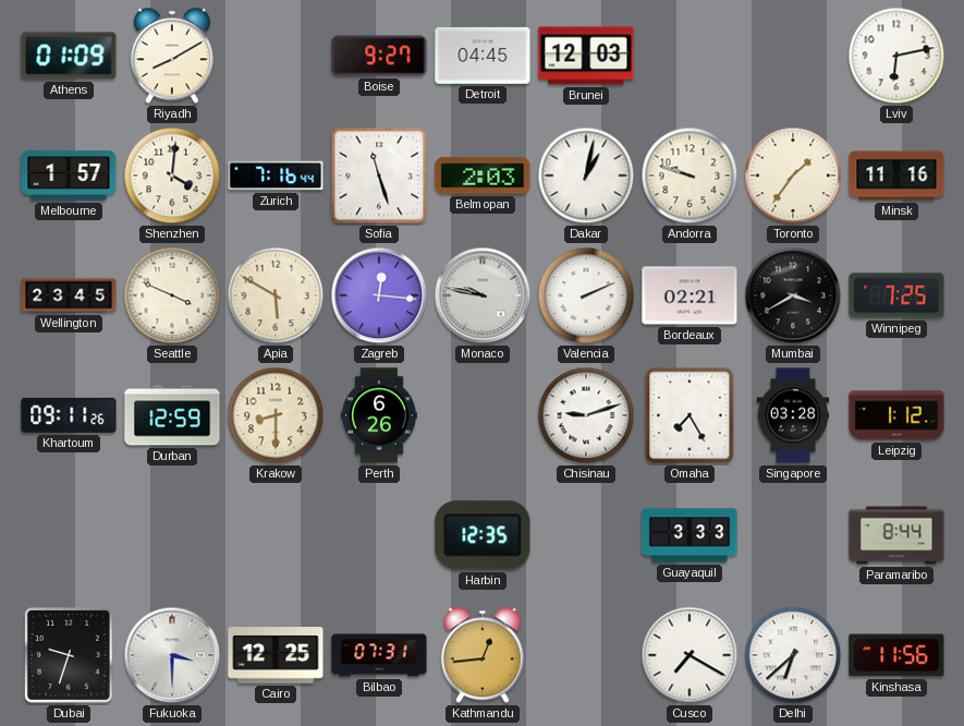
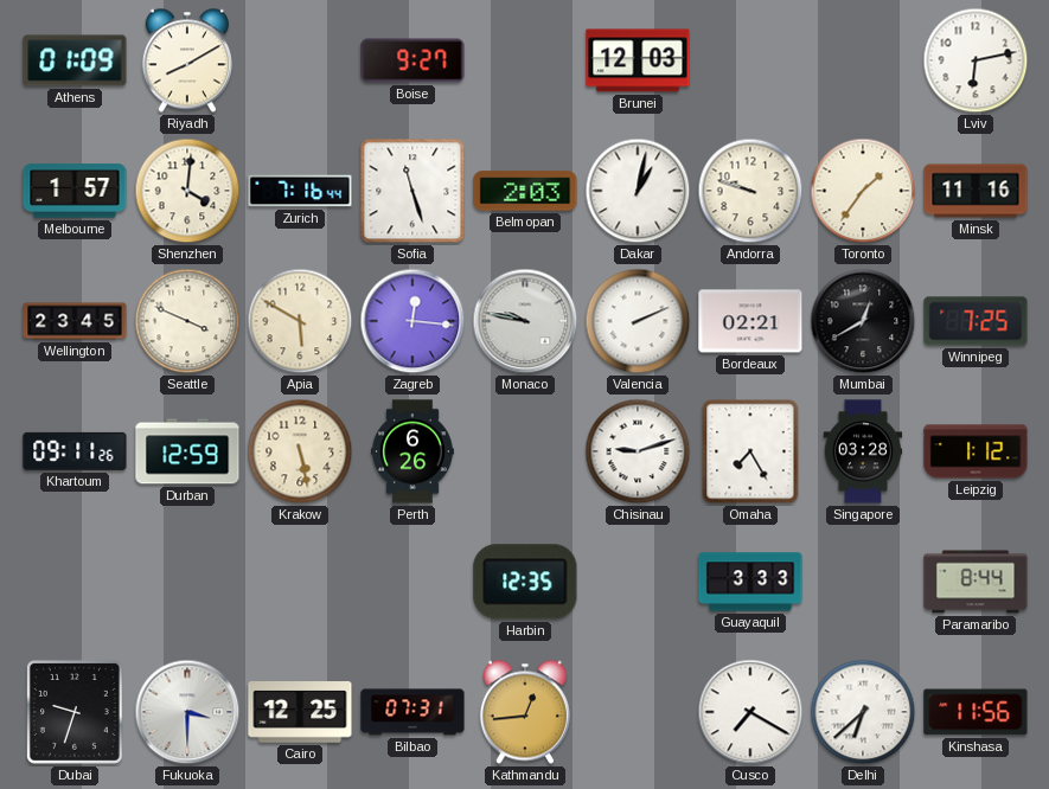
Detroit: 04:45 -> none (483, 56)
Mumbai: 3:40 -> 12:40 (863, 321)
Krakow: 8:30 -> 5:28 (300, 451)
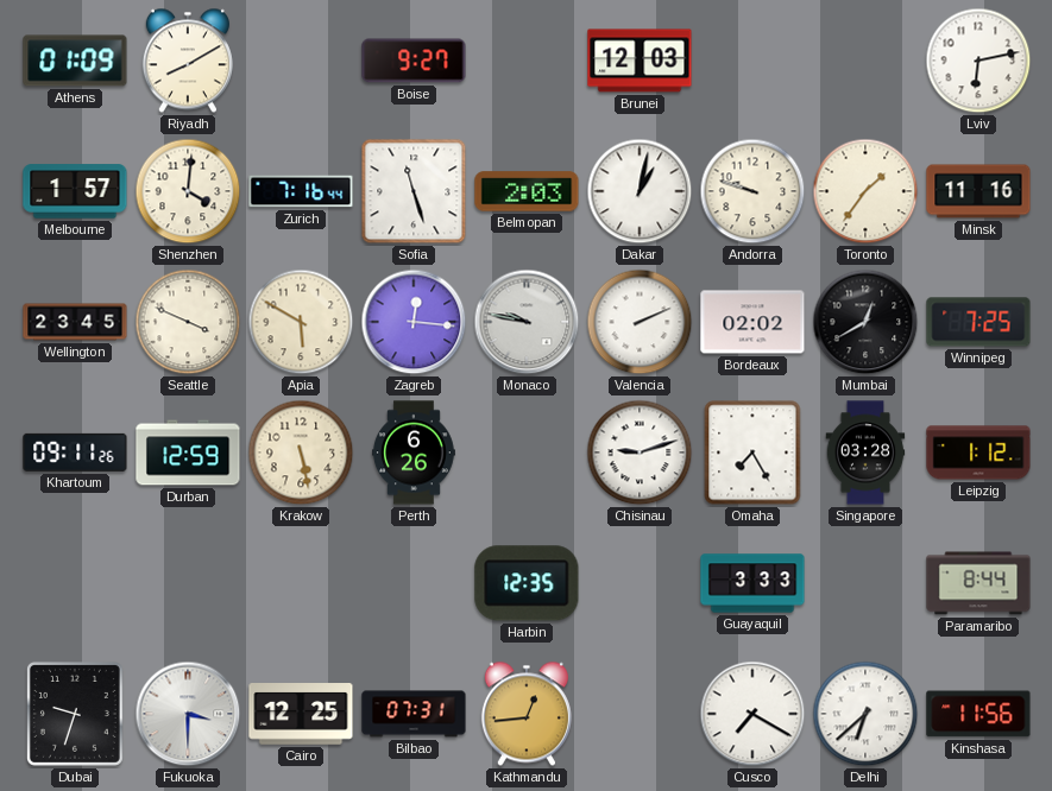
Bordeaux: 02:21 -> 02:02 (752, 322)
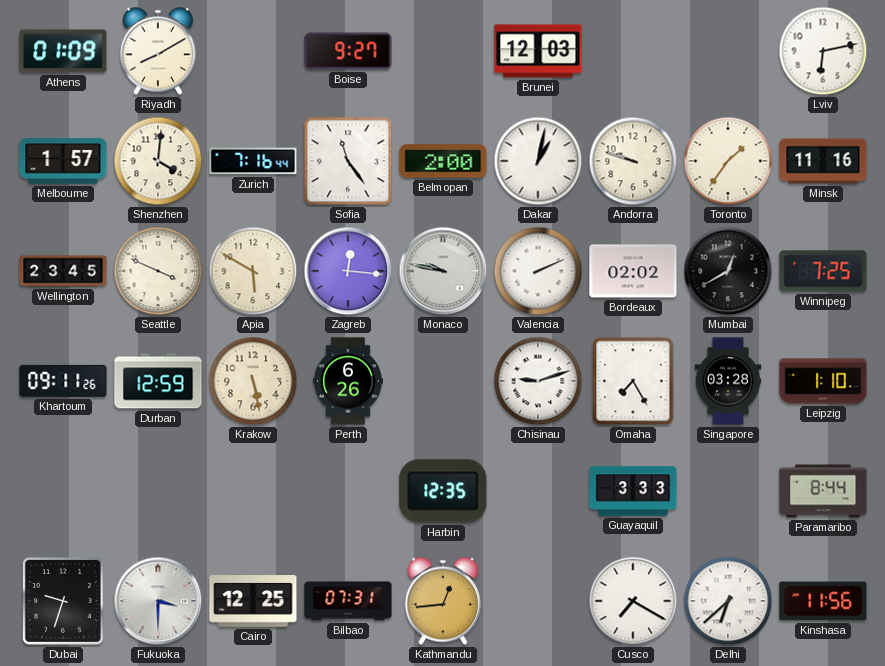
Sofia: 11:27 -> 11:24 (348, 161)
Belmopan: 2:03 -> 2:00 (443, 161)
Leipzig: 1:12 -> 1:10 (823, 381)
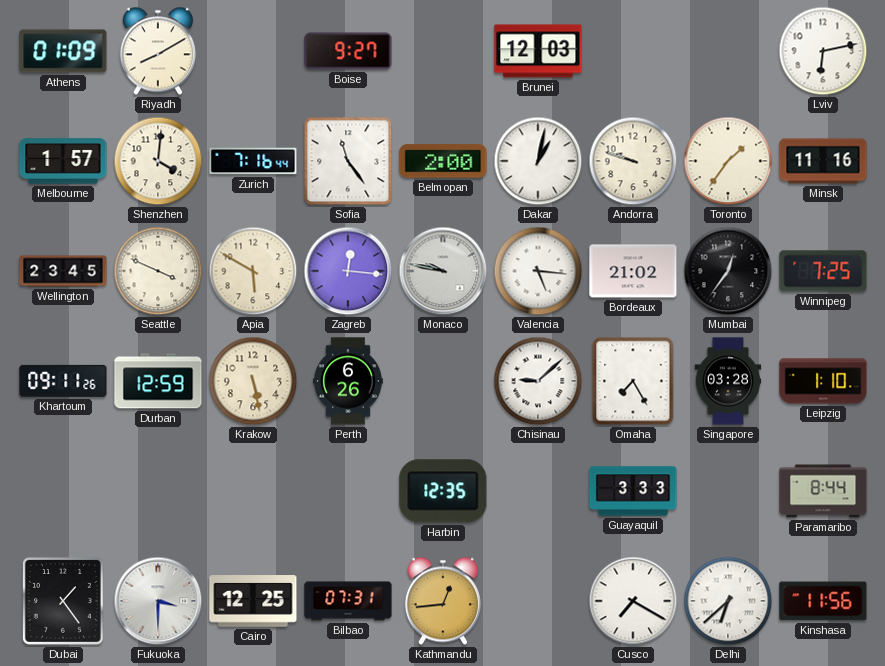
Valencia: 2:11 -> 5:16 (538, 271)
Bordeaux: 02:02 -> 21:02 (633, 271)
Mumbai: 12:40 -> 12:36 (728, 271)
Chisinau: 9:12 -> 9:08 (538, 381)
Dubai: 9:33 -> 1:24 (63, 601)
